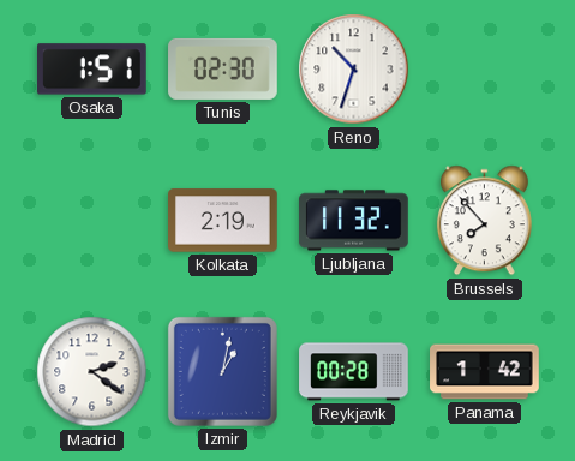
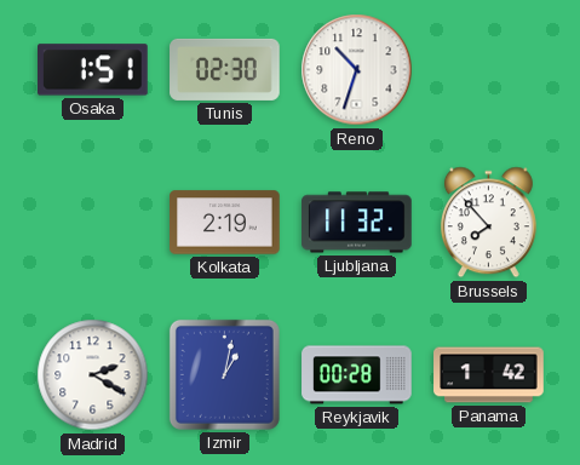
Madrid: 2:21 -> 2:20 (93, 375)
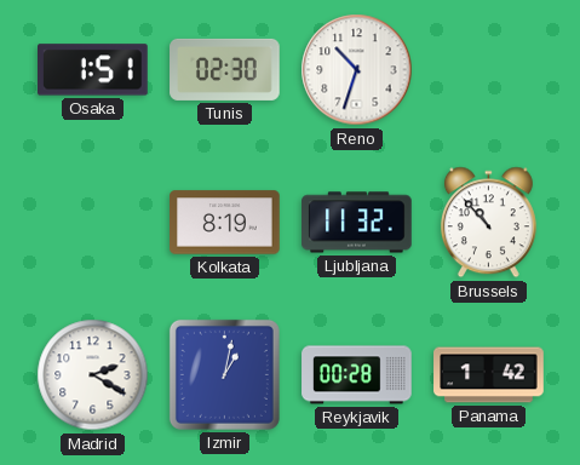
Kolkata: 2:19 -> 8:19 (225, 223)
Brussels: 7:53 -> 10:53 (488, 223)
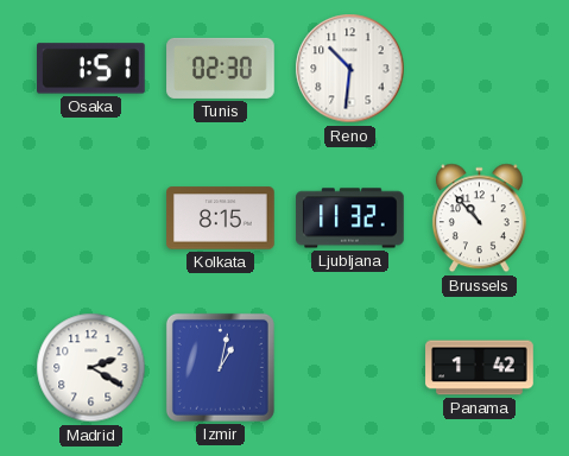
Reno: 10:33 -> 10:31 (350, 69)
Kolkata: 8:19 -> 8:15 (221, 218)
Reykjavik: 00:28 -> none (357, 375)
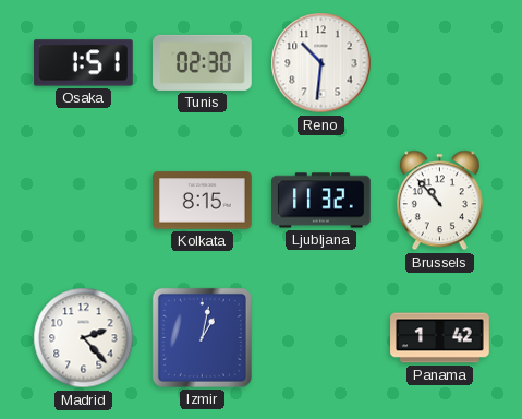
Madrid: 2:20 -> 2:23 (84, 338)
